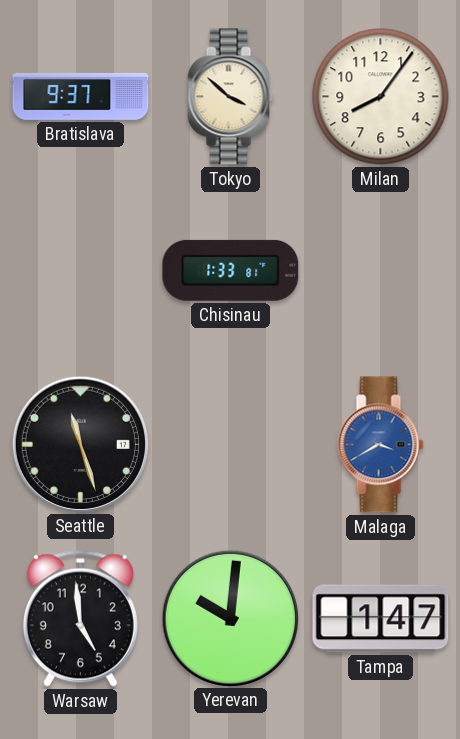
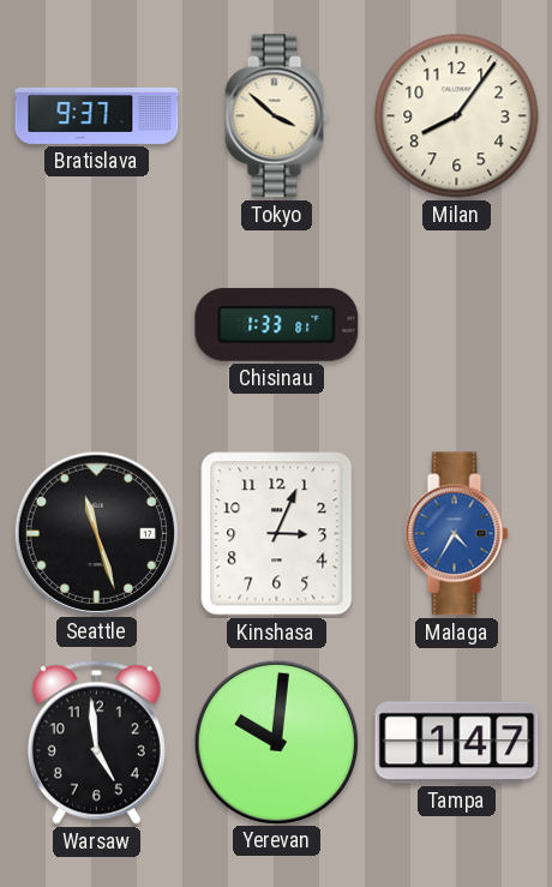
Kinshasa: none -> 3:04 (277, 534)
Malaga: 3:40 -> 4:35 (457, 534)
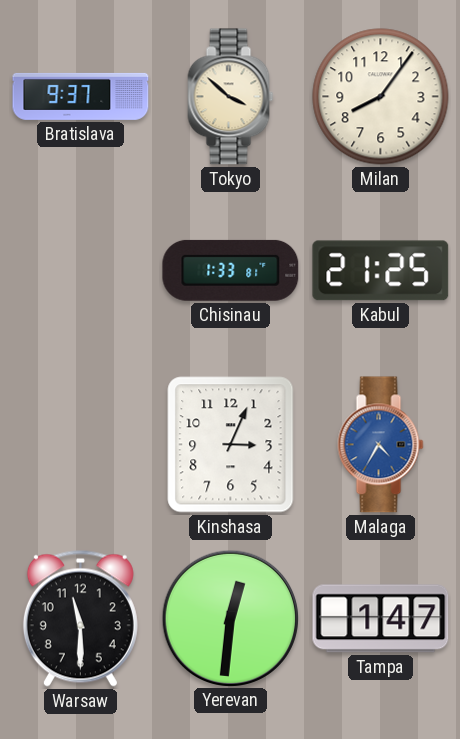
Kabul: none -> 21:25 (381, 271)
Seattle: 11:27 -> none (96, 533)
Warsaw: 4:59 -> 11:30 (80, 618)
Yerevan: 10:01 -> 12:31 (230, 618)
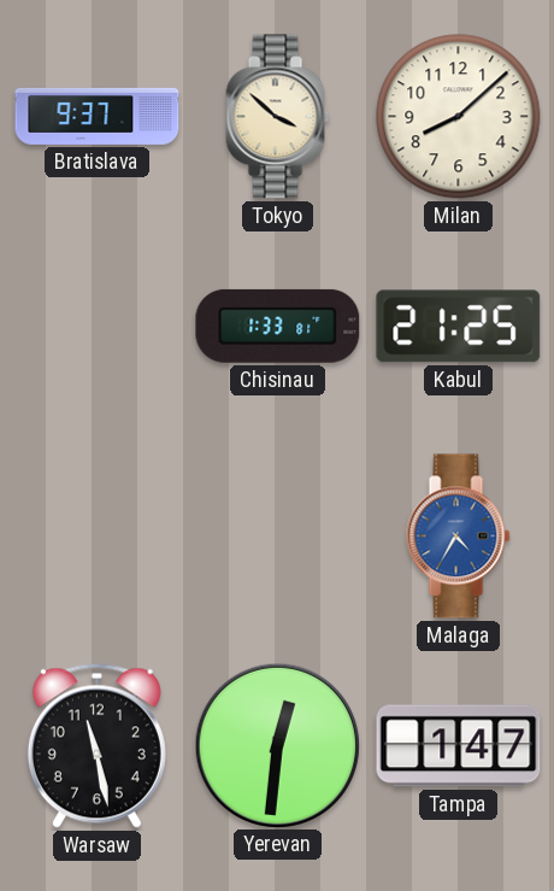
Milan: 8:06 -> 8:08 (459, 117)
Kinshasa: 3:04 -> none (231, 445)
Warsaw: 11:30 -> 11:28 (96, 745)
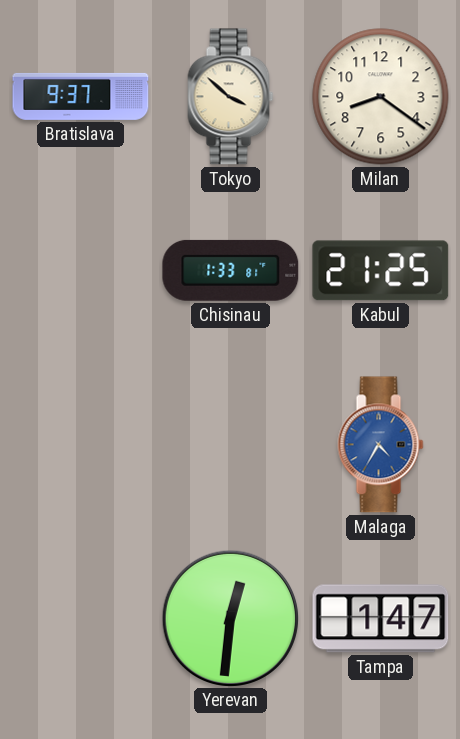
Milan: 8:08 -> 8:21 (381, 97)
Warsaw: 11:28 -> none (96, 745)
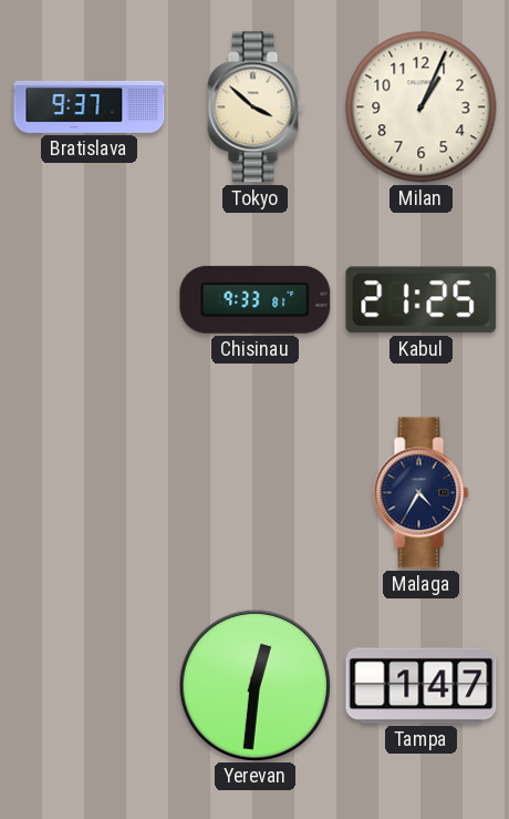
Milan: 8:21 -> 1:04 (422, 108)
Chisinau: 1:33 -> 9:33 (256, 299)
Malaga dial: blue -> navy (422, 493)
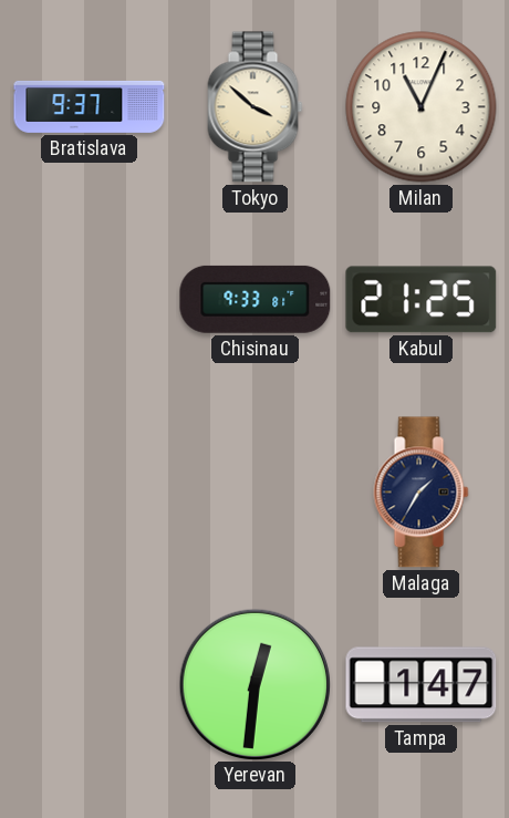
Milan: 1:04 -> 11:04 (422, 107)
Malaga: 4:35 -> 1:35 (422, 493)
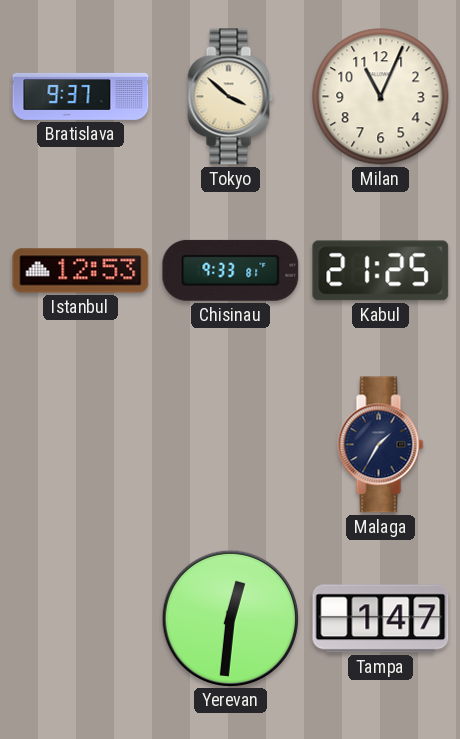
Istanbul: none -> 12:53 (81, 271)
